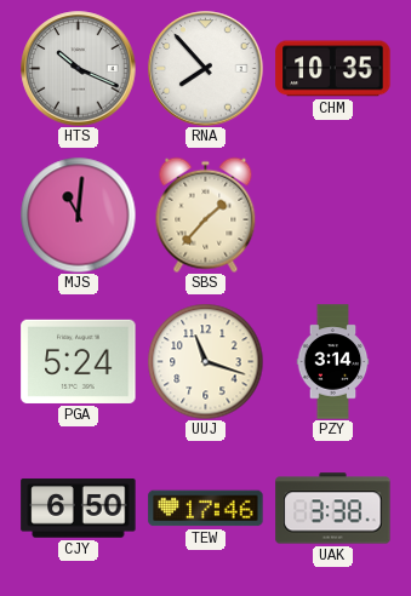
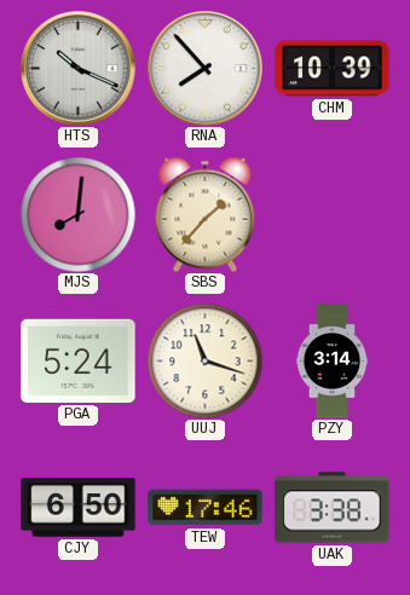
CHM: 10:35 -> 10:39 (333, 69)
MJS: 11:01 -> 8:01 (77, 214)
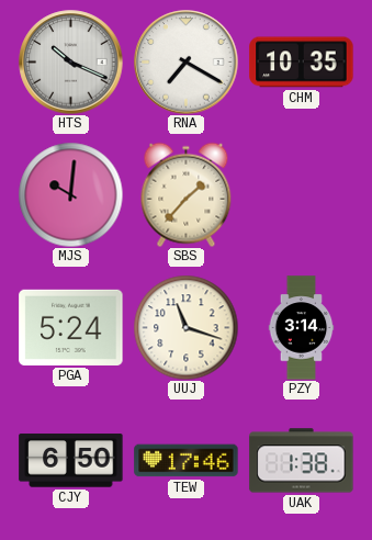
RNA: 7:53 -> 7:20 (187, 63)
CHM: 10:39 -> 10:35 (302, 63)
MJS: 8:01 -> 10:01 (70, 194)
UAK: 3:38 -> 1:38 (302, 461)
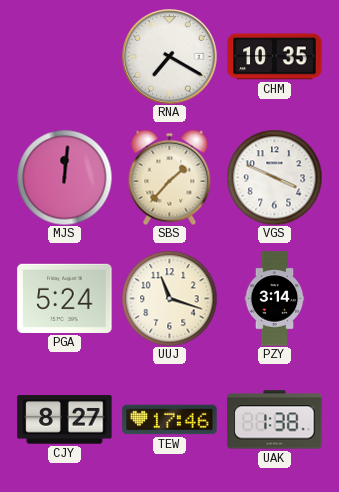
HTS: 10:19 -> none (71, 63)
MJS: 10:01 -> 12:01 (64, 177)
VGS: none -> 3:49 (274, 177)
CJY: 6:50 -> 8:27 (65, 420)
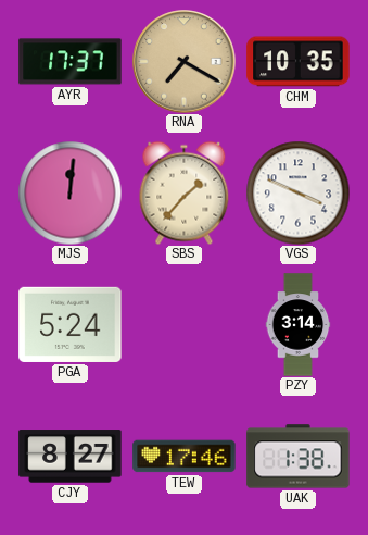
AYR: none -> 17:37 (71, 62)
RNA dial: white -> champagne (185, 62)
UUJ: 11:18 -> none (169, 298)
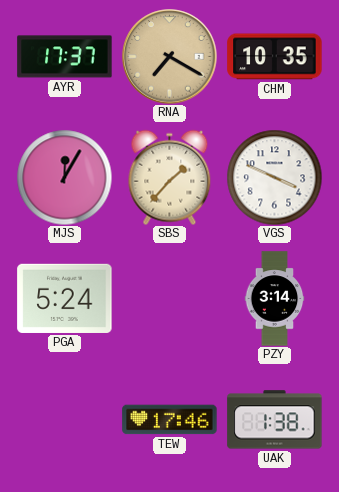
MJS: 12:01 -> 12:05 (64, 177)
CJY: 8:27 -> none (71, 457)
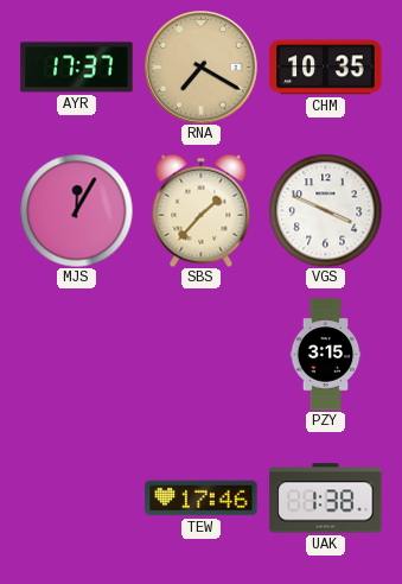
PGA: 5:24 -> none (65, 298)
PZY: 3:14 -> 3:15 (326, 355)
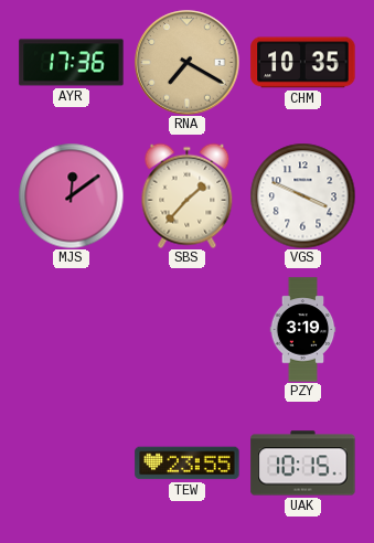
AYR: 17:37 -> 17:36 (72, 63)
MJS: 12:05 -> 12:09 (71, 195)
PZY: 3:15 -> 3:19 (303, 330)
TEW: 17:46 -> 23:55 (188, 464)
UAK: 1:38 -> 10:15 (303, 464)
